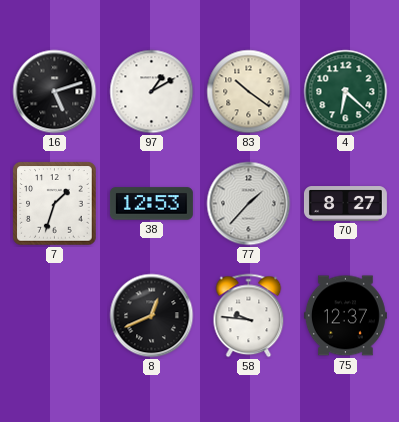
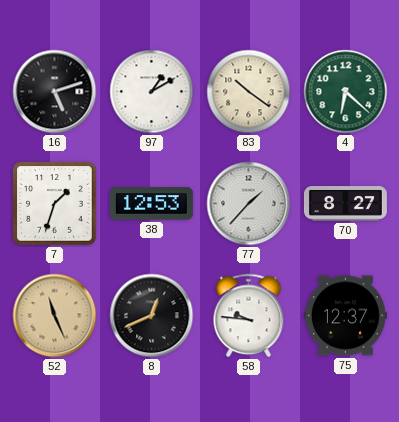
52: none -> 11:26 (55, 316)
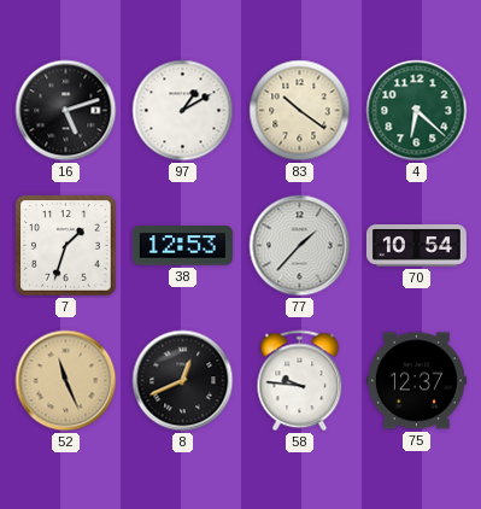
70: 8:27 -> 10:54 (416, 246)
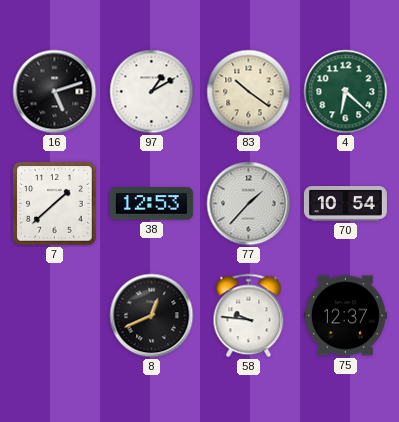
7: 1:33 -> 1:38 (55, 204)
52: 11:26 -> none (66, 381)
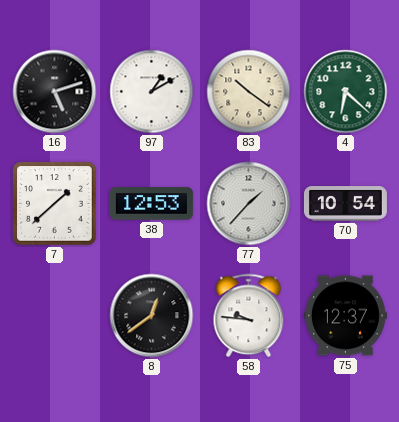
8: 12:41 -> 12:39 (152, 316)
